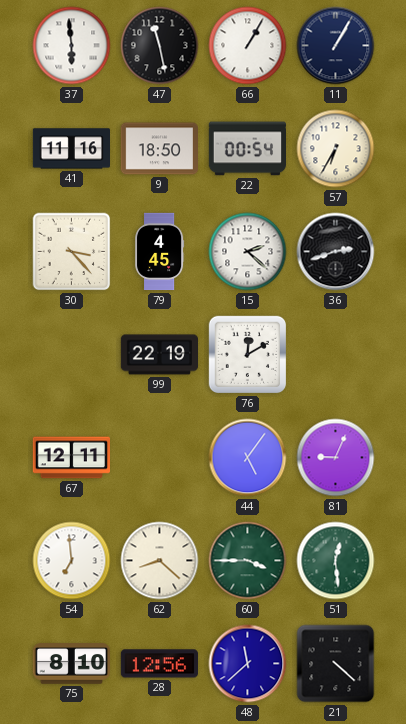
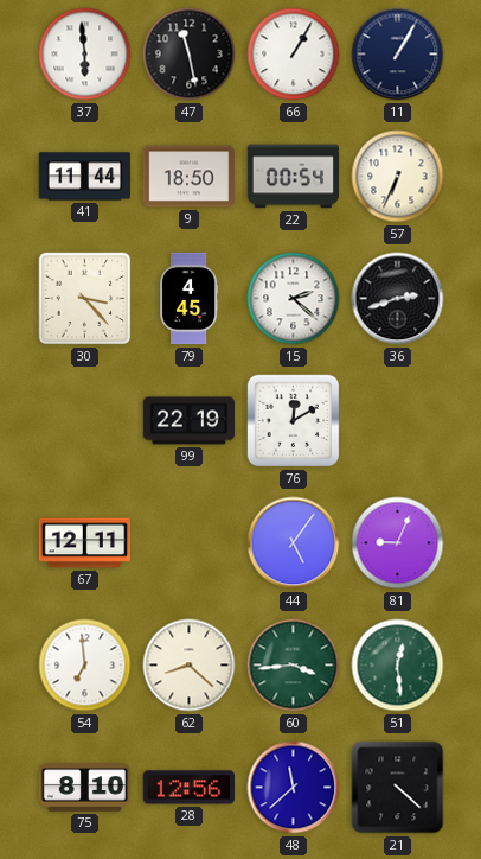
41: 11:16 -> 11:44 (84, 177)
57: 6:35 -> 6:34 (398, 177)
60: 3:45 -> 3:44 (294, 666)
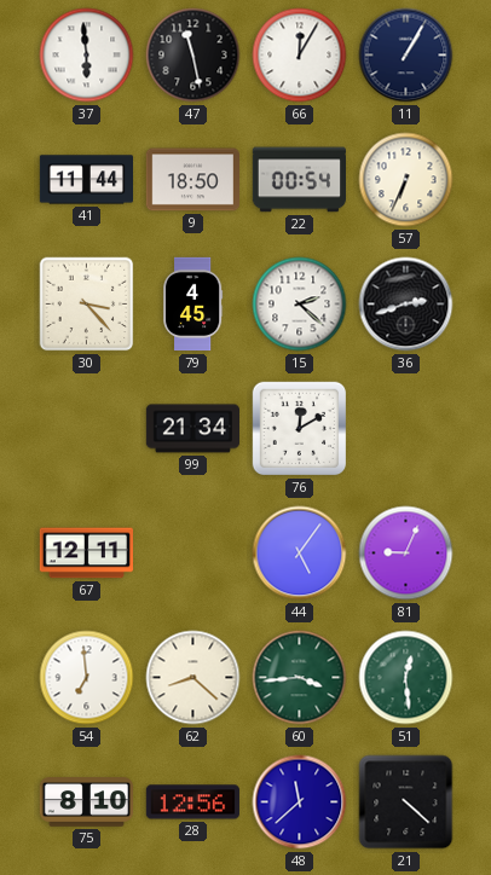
66: 1:05 -> 12:05 (300, 56)
99: 22:19 -> 21:34 (192, 429)
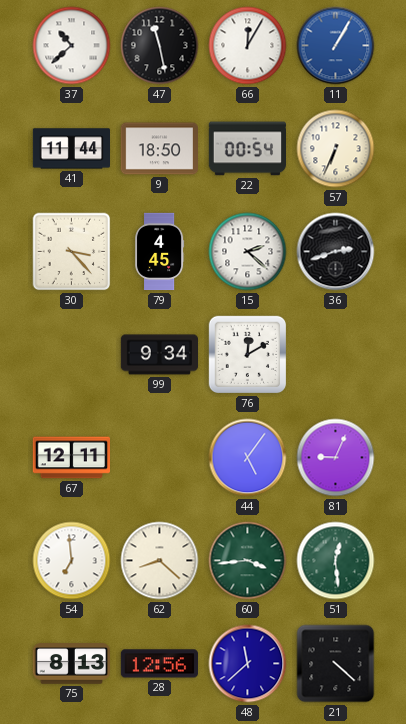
37: 5:59 -> 10:38 (72, 46)
11 dial: navy -> blue (336, 46)
99: 21:34 -> 9:34 (159, 355)
75: 8:10 -> 8:13 (71, 664)
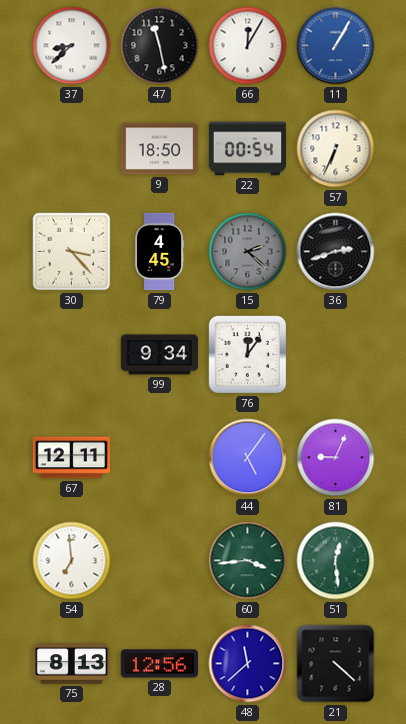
37: 10:38 -> 8:38 (72, 46)
41: 11:44 -> none (71, 149)
15 dial: white -> grey (248, 252)
76: 12:10 -> 12:06 (248, 355)
62: 8:22 -> none (160, 561)
